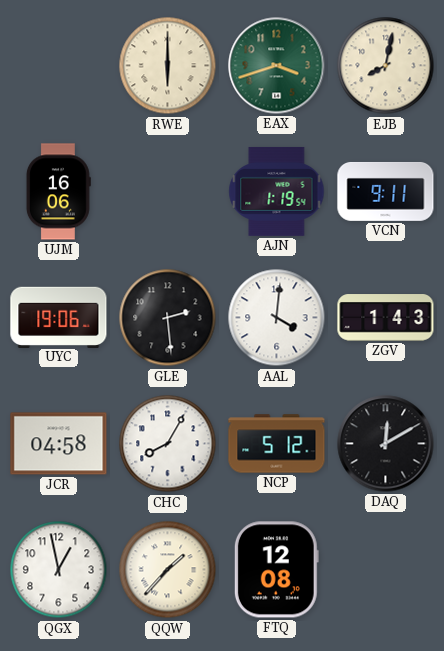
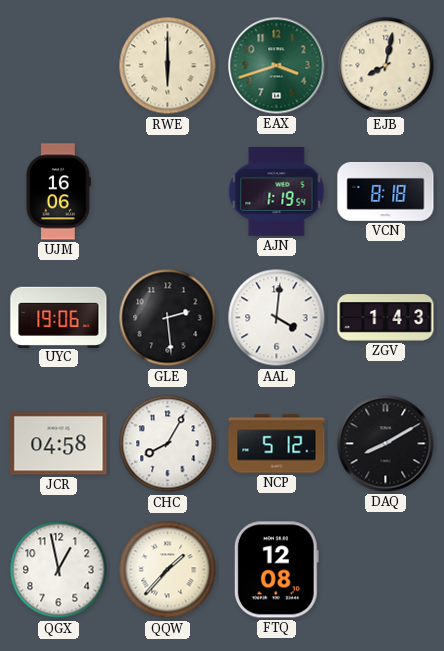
VCN: 9:11 -> 8:18 (386, 191)
DAQ: 12:10 -> 8:10 (386, 444)
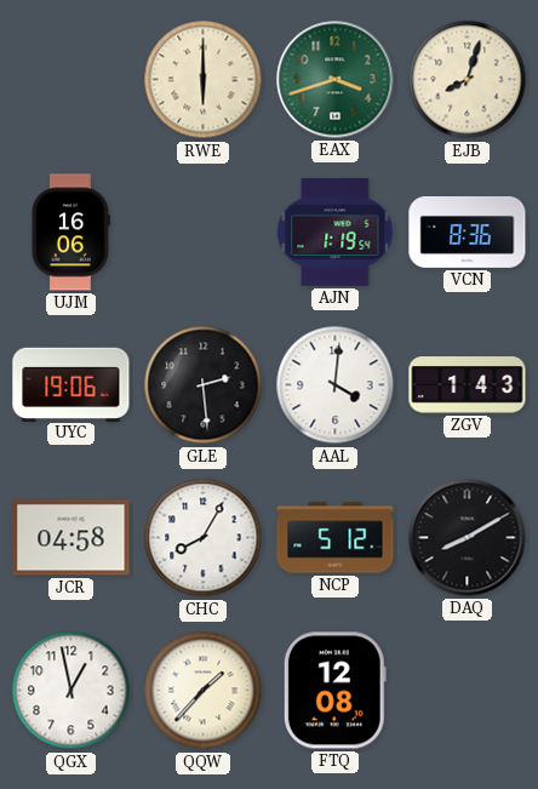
EJB: 8:02 -> 8:03 (468, 80)
VCN: 8:18 -> 8:36 (468, 231)
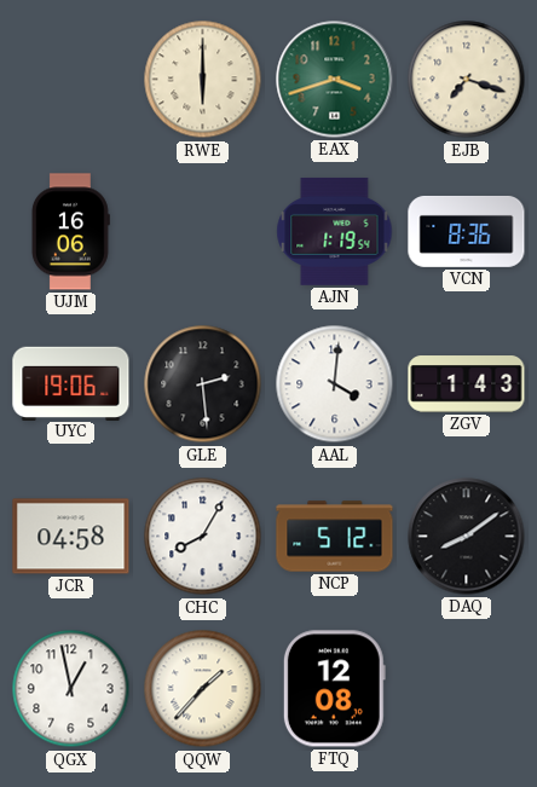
EJB: 8:03 -> 7:18 (467, 80)
DAQ: 8:10 -> 8:09 (467, 537)
